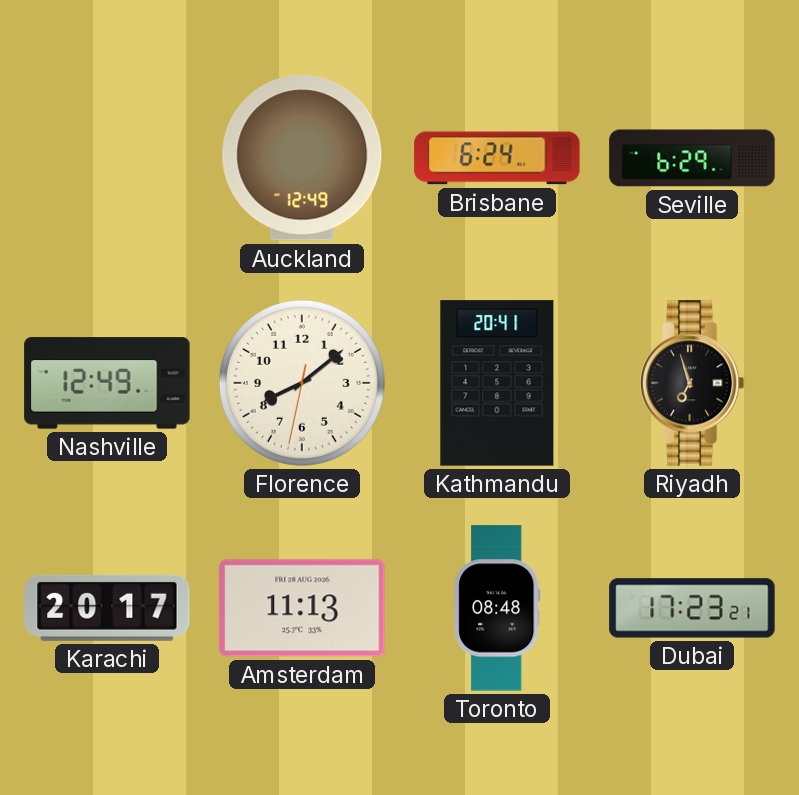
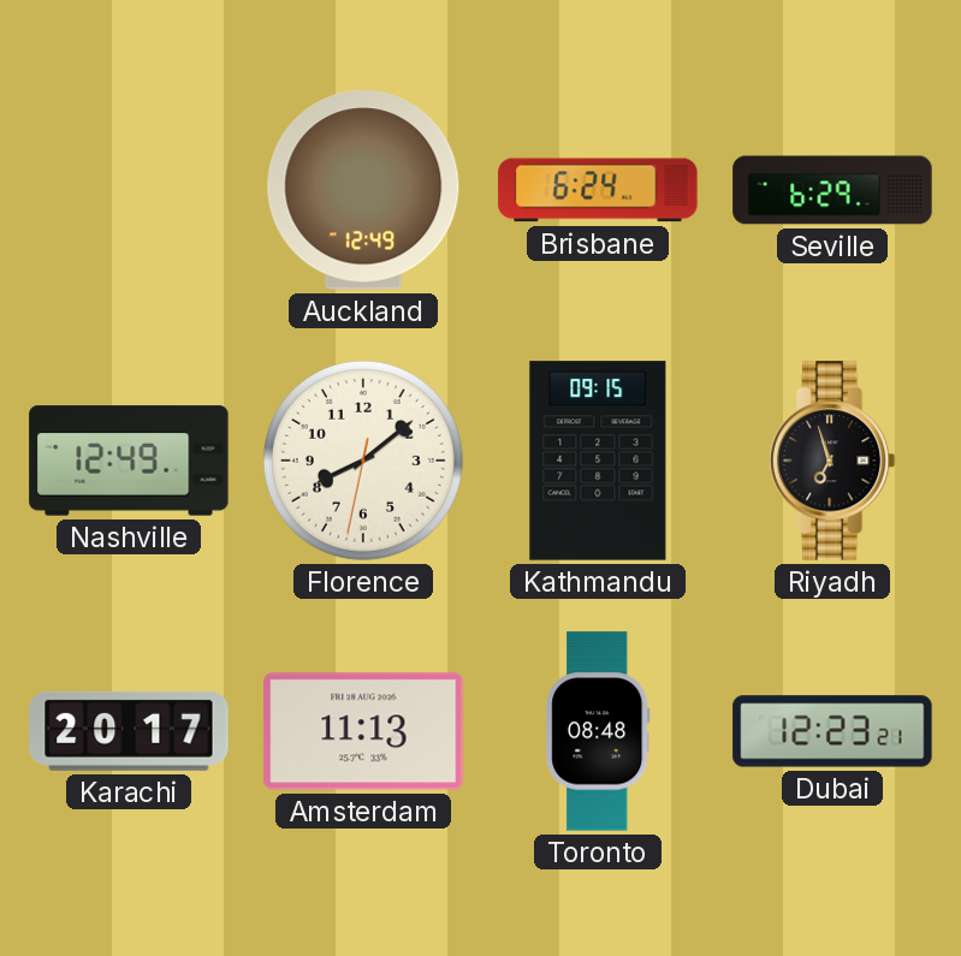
Kathmandu: 20:41 -> 09:15 (598, 461)
Dubai: 17:23 -> 12:23 (832, 731)
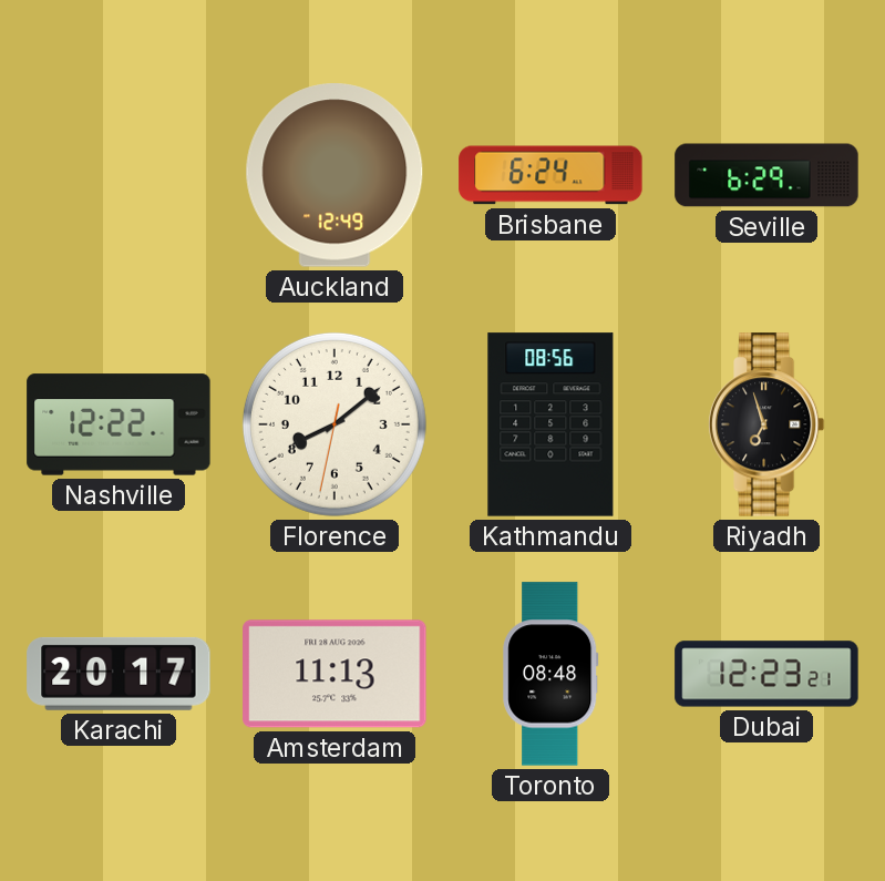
Nashville: 12:49 -> 12:22 (119, 424)
Kathmandu: 09:15 -> 08:56 (550, 424)
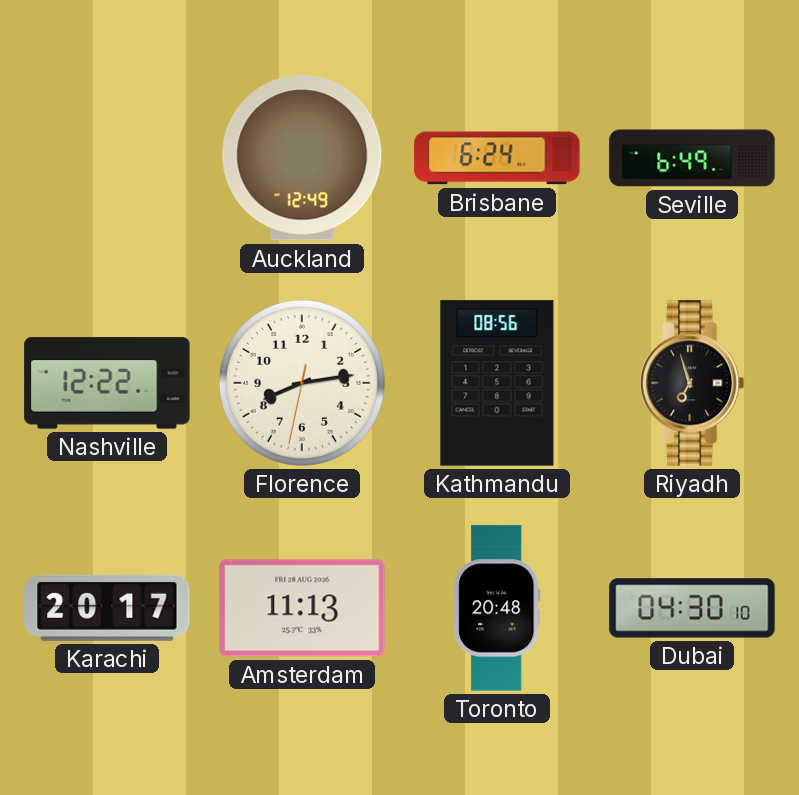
Seville: 6:29 -> 6:49 (692, 158)
Florence: 8:08 -> 8:13 (302, 383)
Toronto: 08:48 -> 20:48 (497, 608)
Dubai: 12:23 -> 04:30 (692, 608)
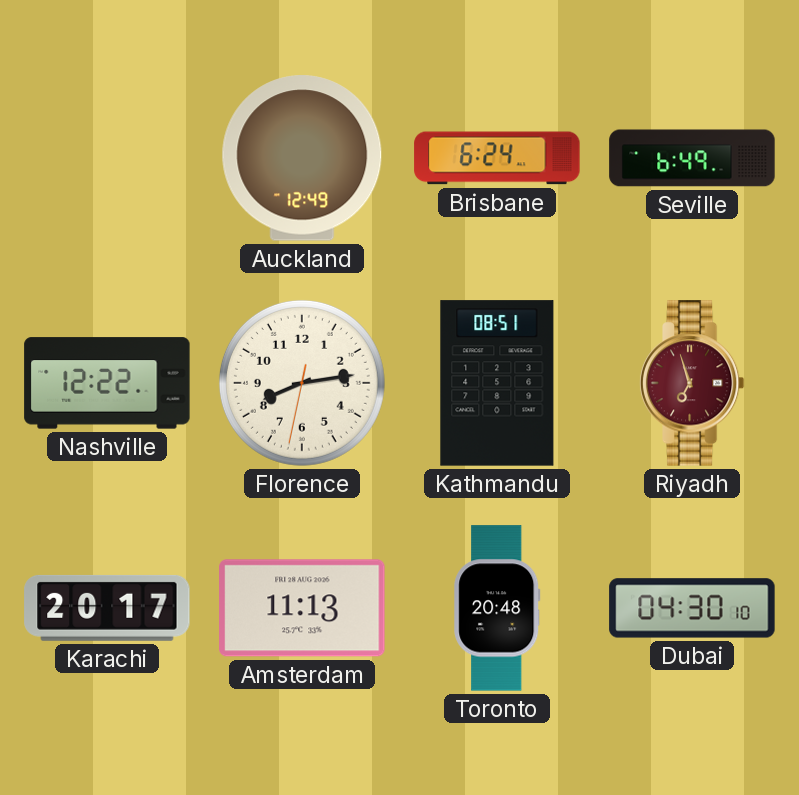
Kathmandu: 08:56 -> 08:51 (497, 383)
Riyadh dial: black -> burgundy (692, 383)
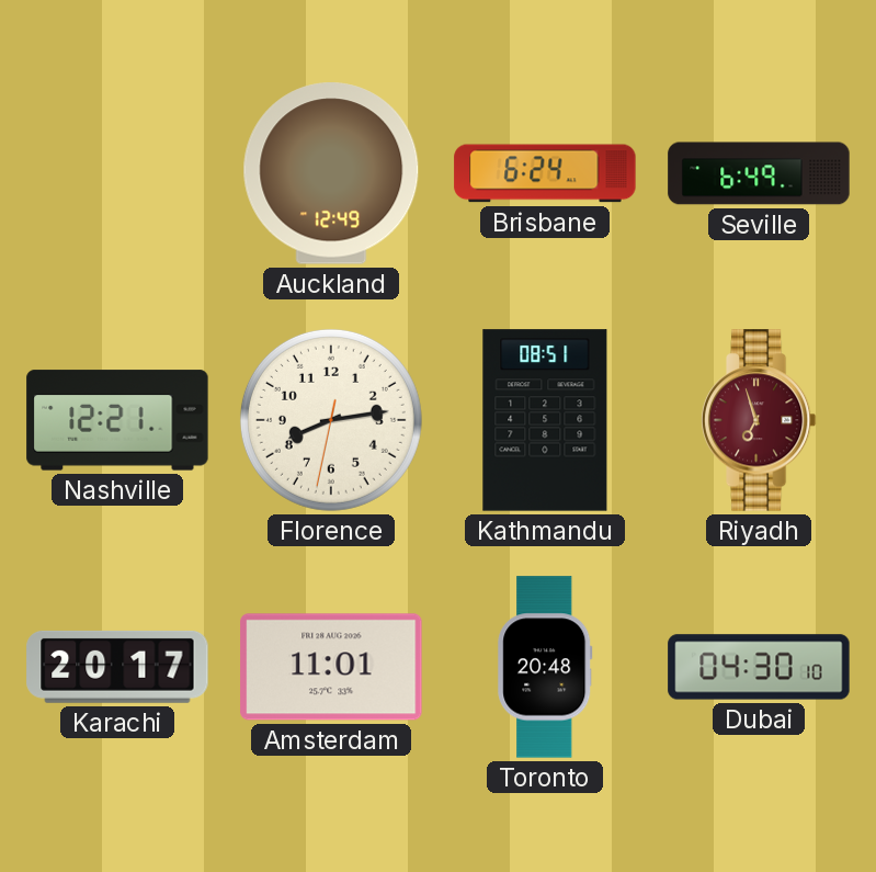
Nashville: 12:22 -> 12:21 (117, 420)
Amsterdam: 11:13 -> 11:01 (331, 667)
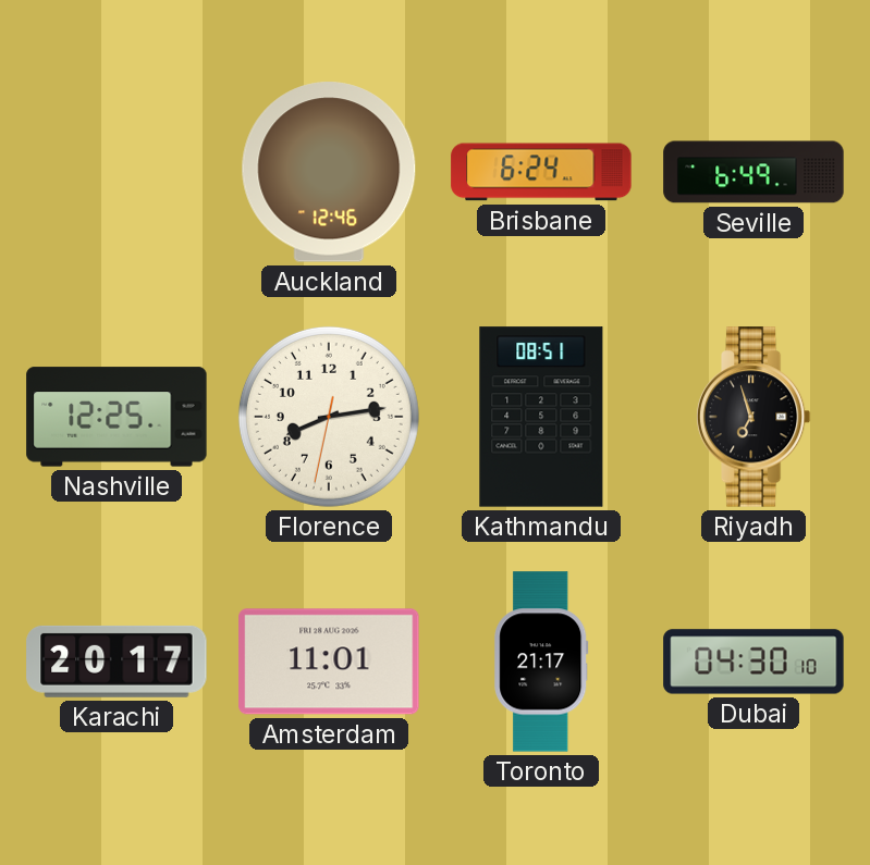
Auckland: 12:49 -> 12:46 (329, 172)
Nashville: 12:21 -> 12:25 (117, 417)
Riyadh dial: burgundy -> black (753, 417)
Toronto: 20:48 -> 21:17 (541, 662)
